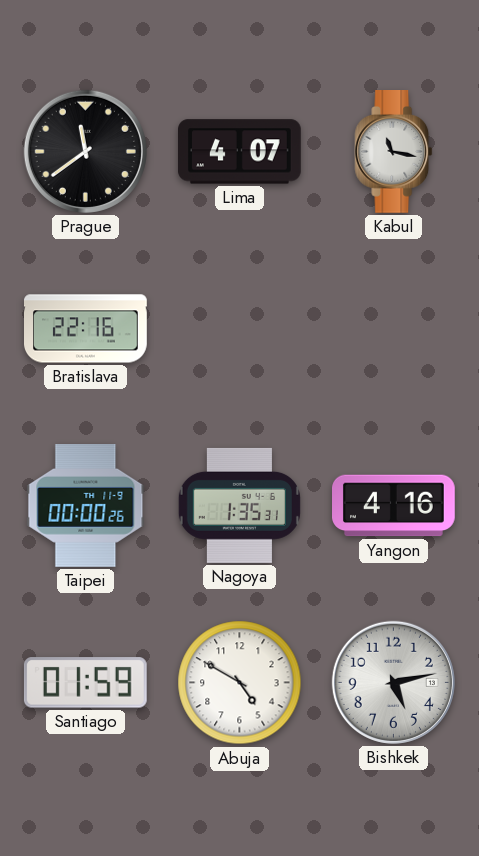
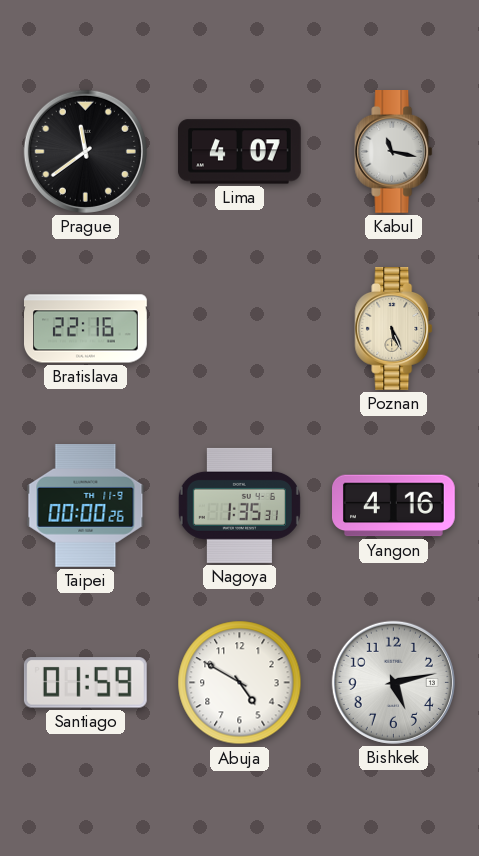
Poznan: none -> 5:26 (394, 329)
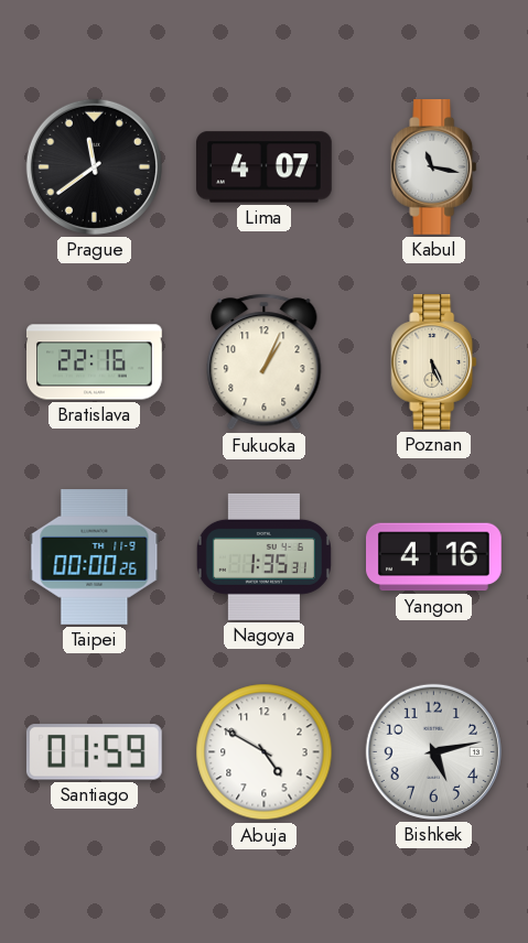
Fukuoka: none -> 1:04 (265, 362)
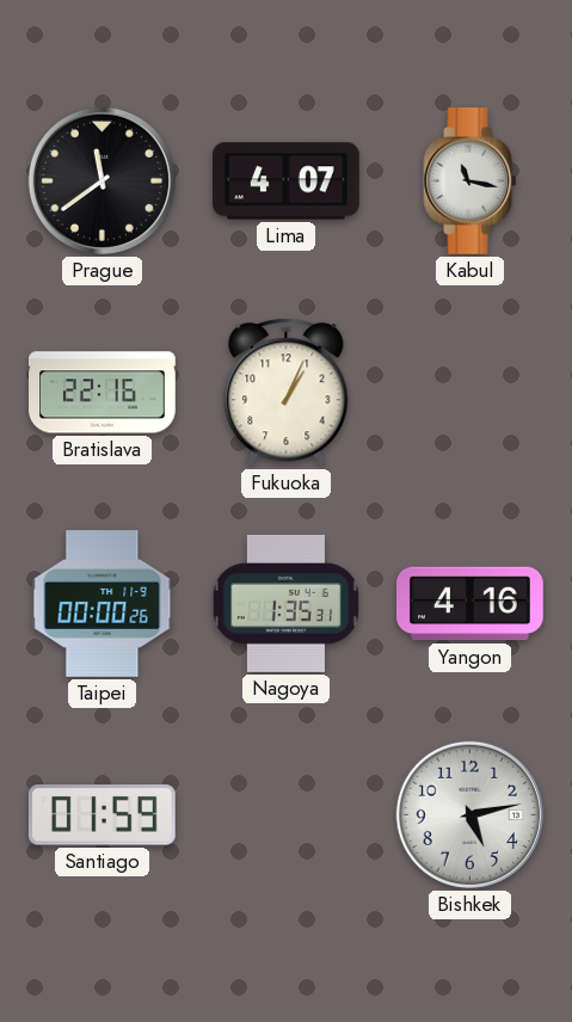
Poznan: 5:26 -> none (434, 362)
Abuja: 4:50 -> none (265, 752)
